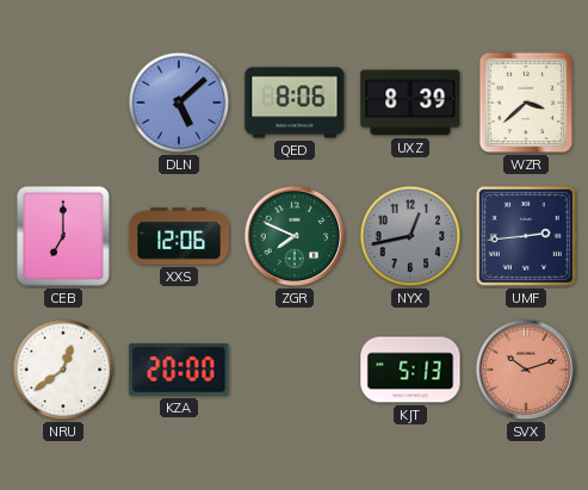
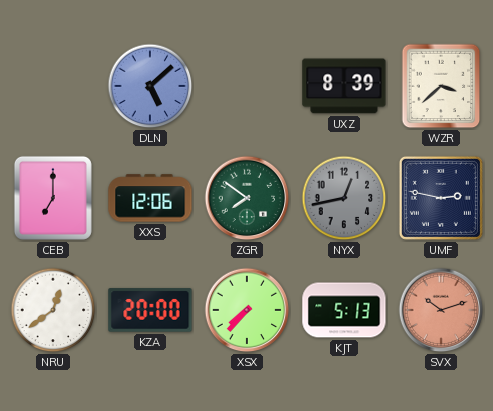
QED: 8:06 -> none (295, 103)
ZGR: 7:49 -> 7:51 (247, 198)
UMF: 2:44 -> 2:47 (441, 198)
XSX: none -> 7:37 (247, 310)
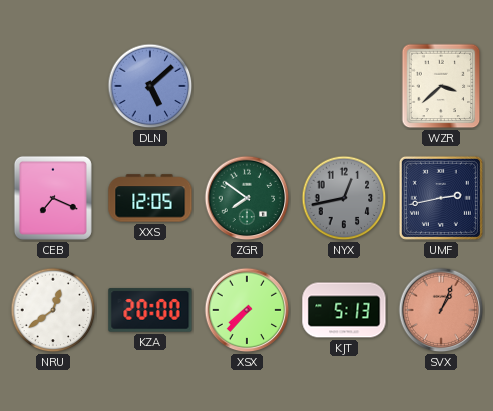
UXZ: 8:39 -> none (344, 86)
CEB: 7:00 -> 7:19 (53, 198)
XXS: 12:06 -> 12:05 (150, 198)
UMF: 2:47 -> 2:43 (441, 198)
SVX: 10:12 -> 1:04 (441, 310)
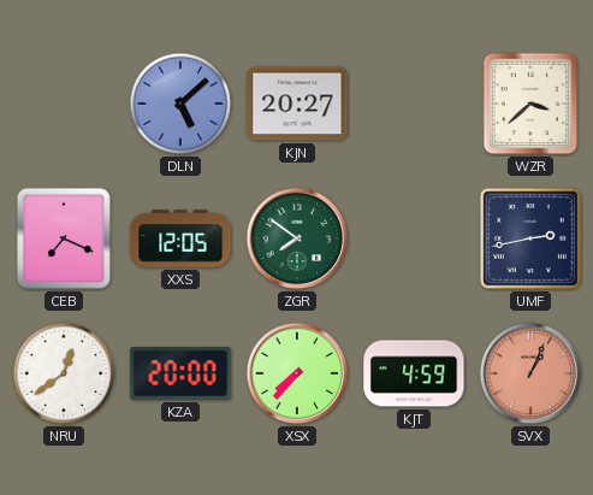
KJN: none -> 20:27 (297, 104)
NYX: 12:43 -> none (344, 198)
KJT: 5:13 -> 4:59 (414, 373)
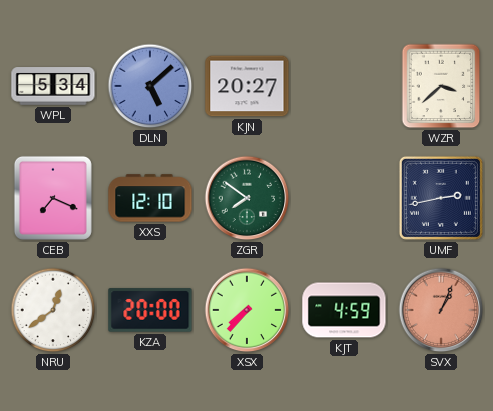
WPL: none -> 5:34 (53, 86)
XXS: 12:05 -> 12:10 (150, 198)
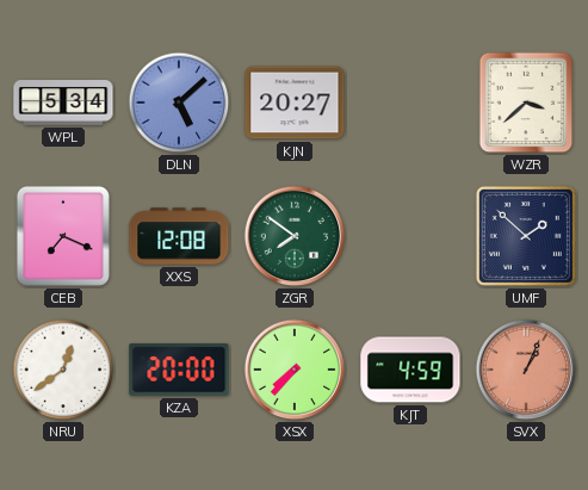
XXS: 12:10 -> 12:08 (179, 236)
UMF: 2:43 -> 1:52 (526, 236)
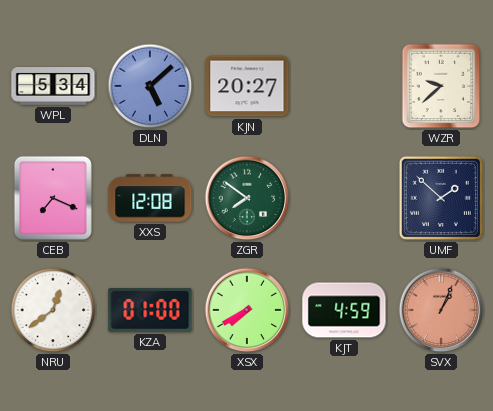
WZR: 3:38 -> 9:38 (441, 86)
KZA: 20:00 -> 01:00 (150, 310)
XSX: 7:37 -> 7:40 (247, 310)
